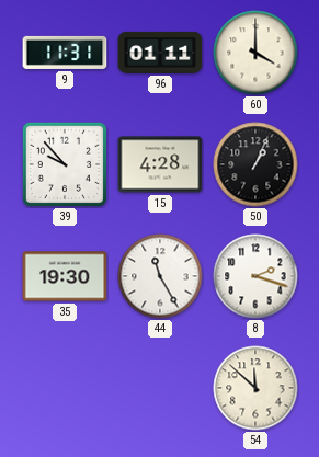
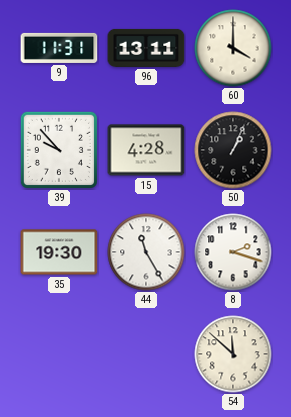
96: 01:11 -> 13:11 (146, 48)
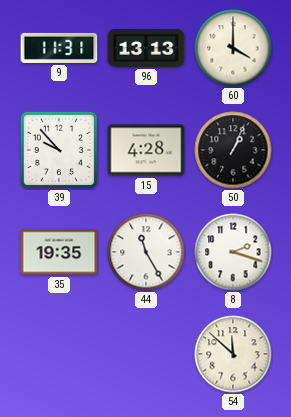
96: 13:11 -> 13:13 (146, 48)
35: 19:30 -> 19:35 (59, 252)
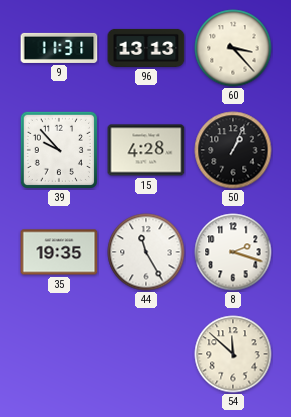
60: 4:00 -> 3:23 (233, 48)
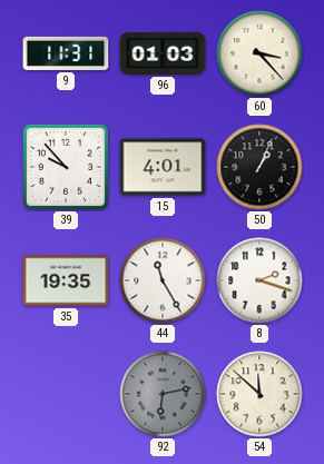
96: 13:13 -> 01:03 (163, 53)
15: 4:28 -> 4:01 (163, 167)
92: none -> 6:13 (163, 394)
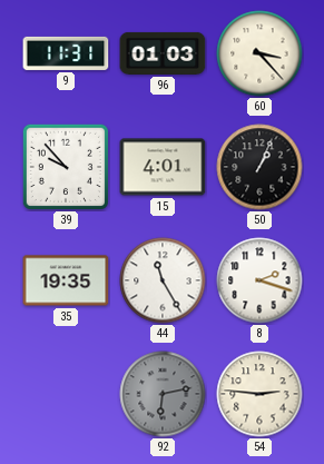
54: 11:52 -> 2:46 (259, 394)
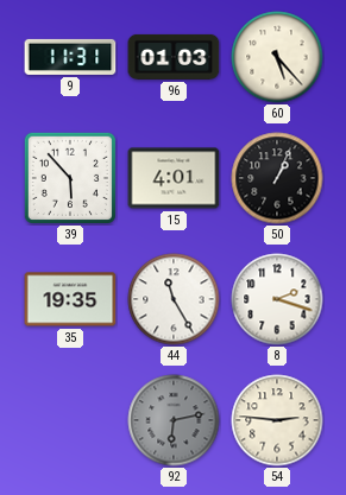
60: 3:23 -> 5:23 (277, 57)
39: 9:53 -> 5:53 (70, 178)
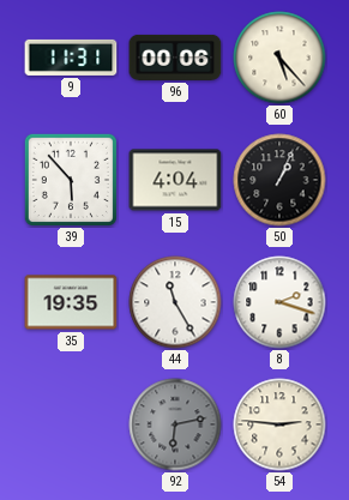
96: 01:03 -> 00:06 (175, 58)
15: 4:01 -> 4:04 (175, 180)
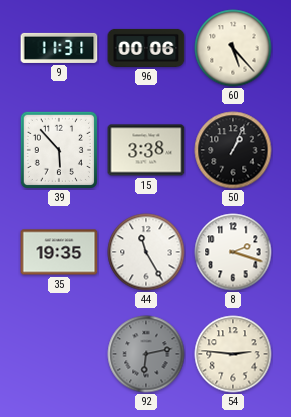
15: 4:04 -> 3:38 (146, 150)
